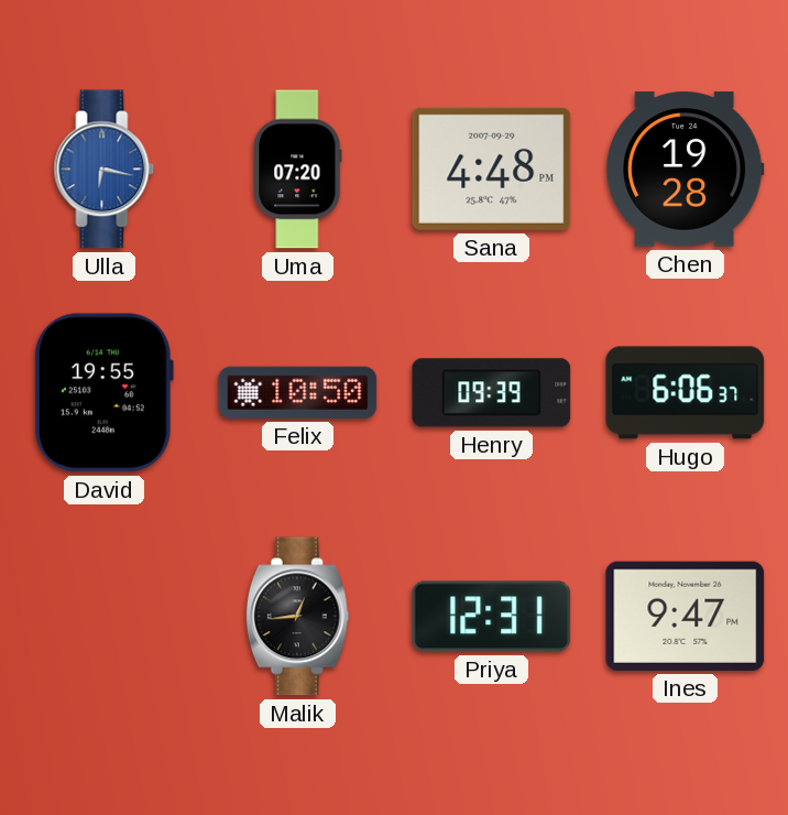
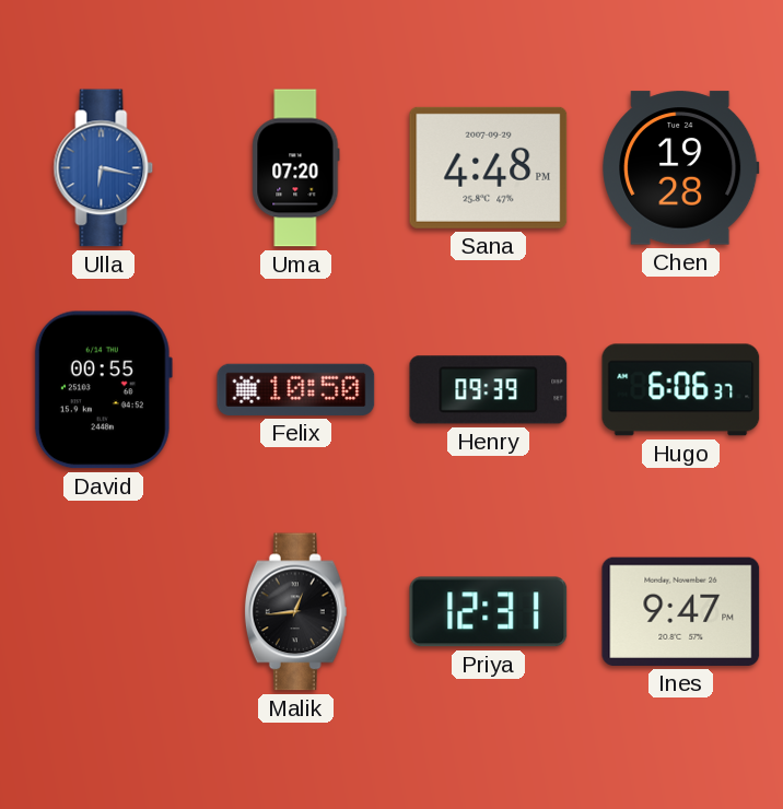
David: 19:55 -> 00:55 (103, 390)
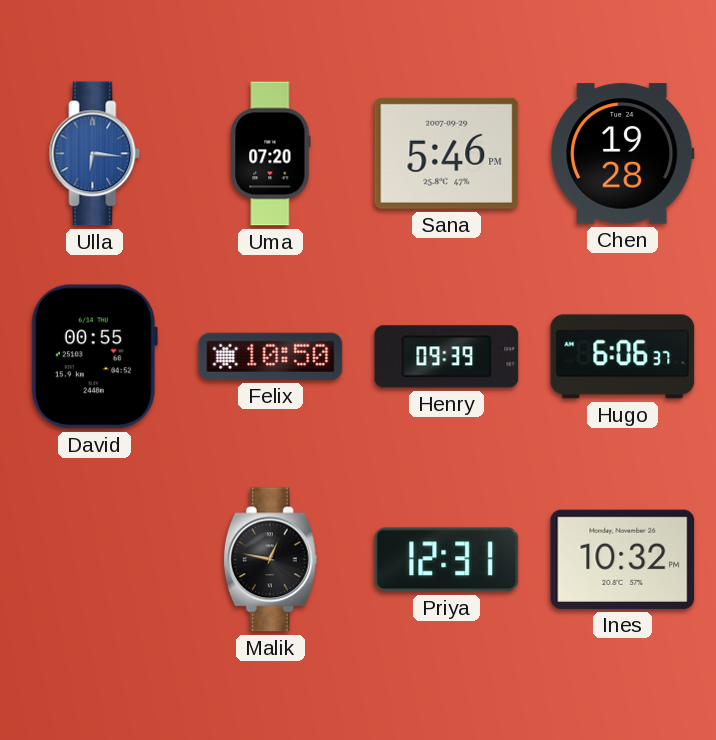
Ulla: 6:17 -> 6:16 (95, 154)
Sana: 4:48 -> 5:46 (447, 153)
Malik: 12:44 -> 12:47 (270, 560)
Ines: 9:47 -> 10:32 (623, 559)
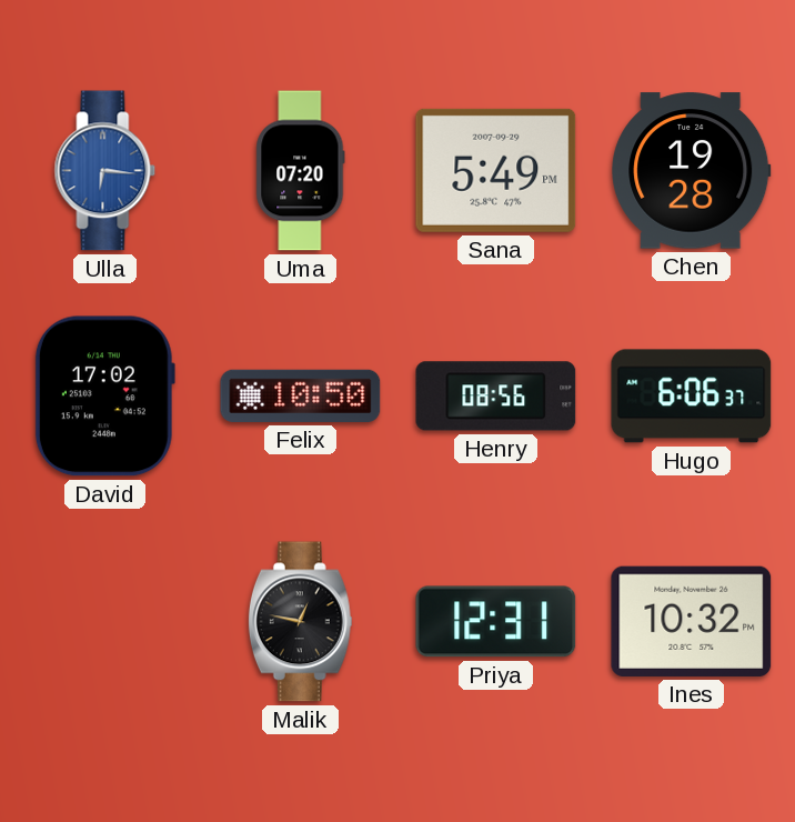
Sana: 5:46 -> 5:49 (496, 170)
David: 00:55 -> 17:02 (104, 397)
Henry: 09:39 -> 08:56 (496, 397)
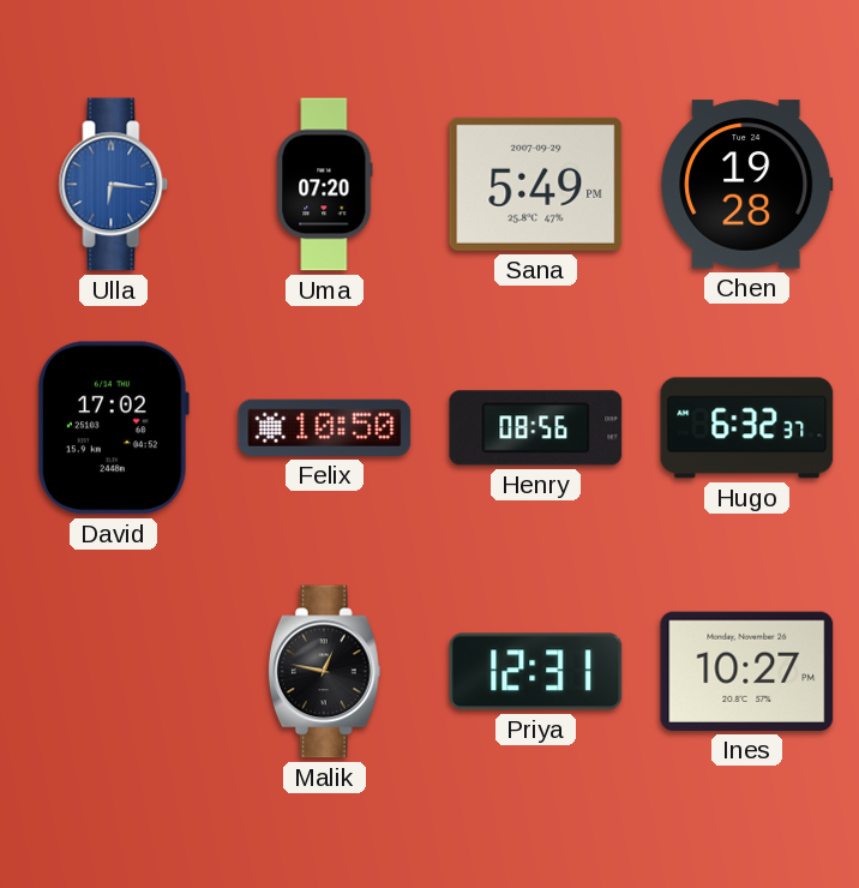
Hugo: 6:06 -> 6:32 (747, 428)
Ines: 10:32 -> 10:27 (747, 671)
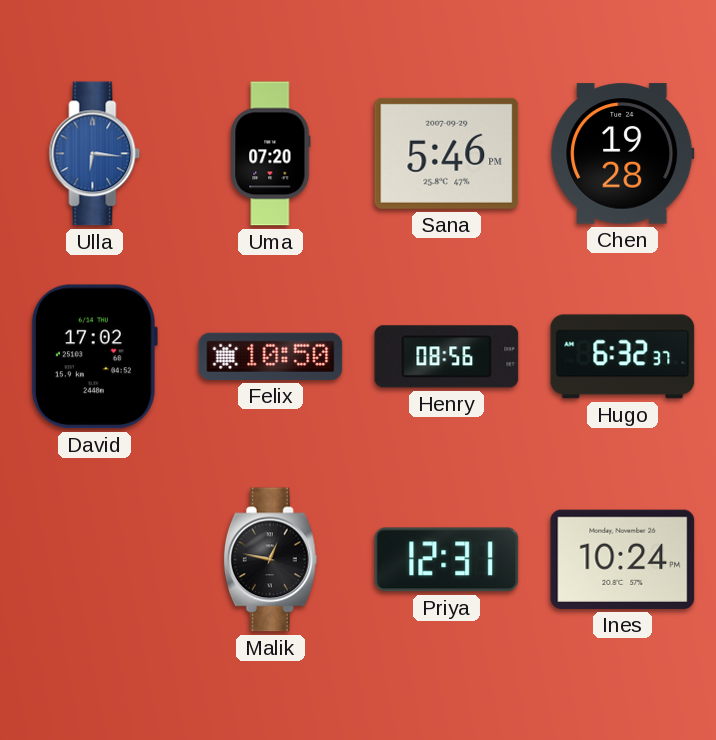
Sana: 5:49 -> 5:46 (447, 153)
Ines: 10:27 -> 10:24 (623, 559)
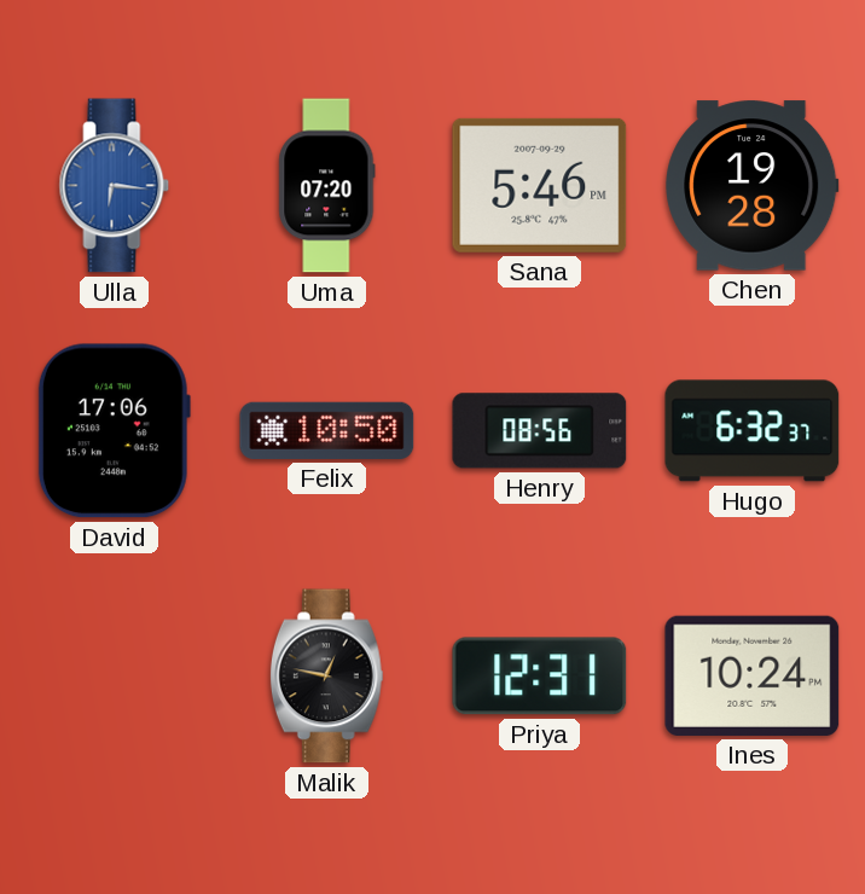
David: 17:02 -> 17:06 (114, 431)
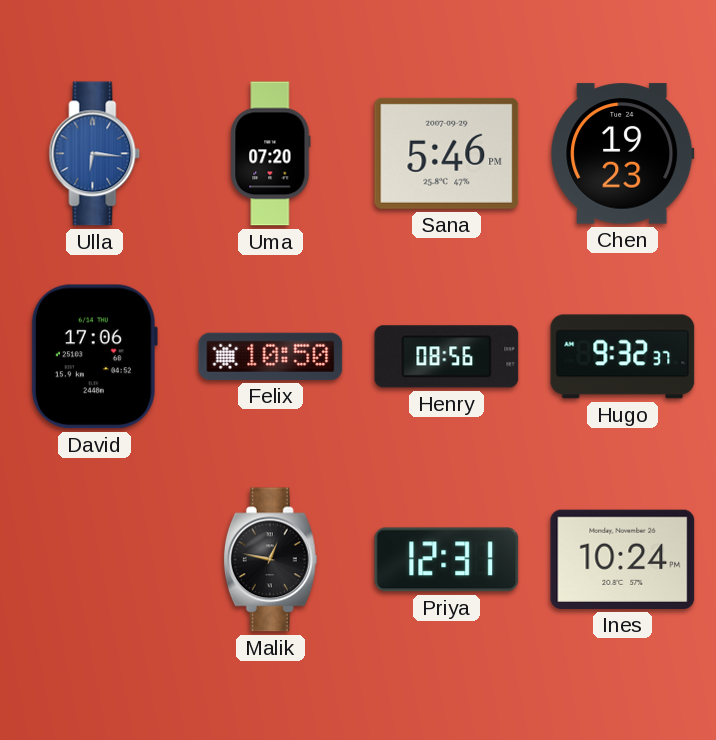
Chen: 19:28 -> 19:23 (623, 154)
Hugo: 6:32 -> 9:32 (623, 357)
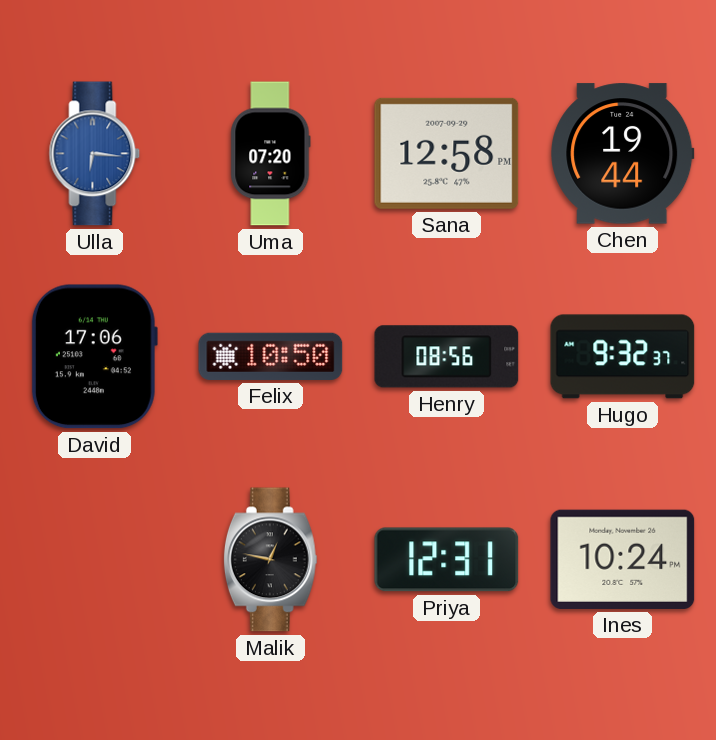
Sana: 5:46 -> 12:58 (447, 153)
Chen: 19:23 -> 19:44 (623, 154)
